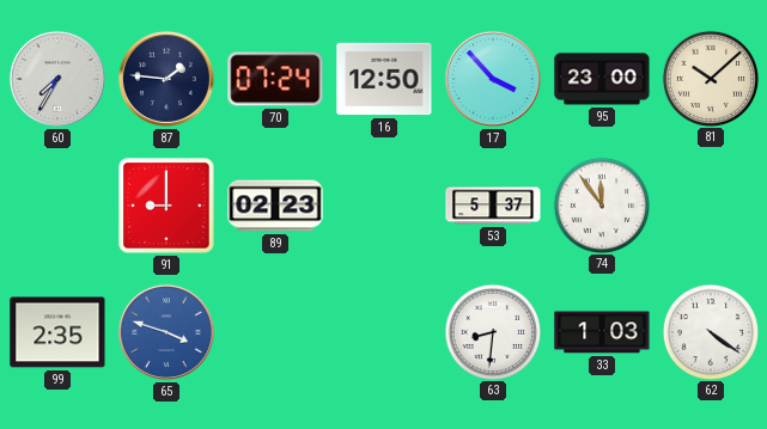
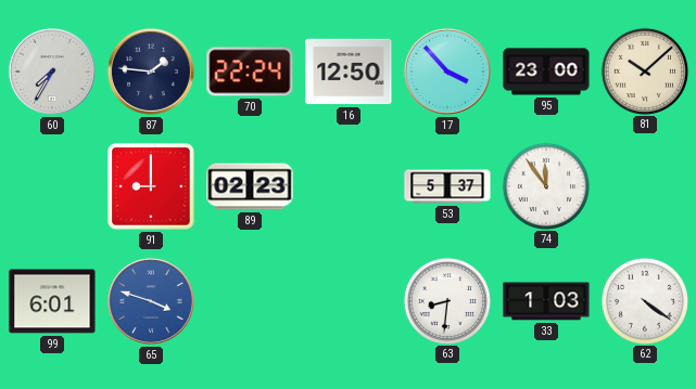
70: 07:24 -> 22:24 (250, 72)
99: 2:35 -> 6:01 (52, 301)
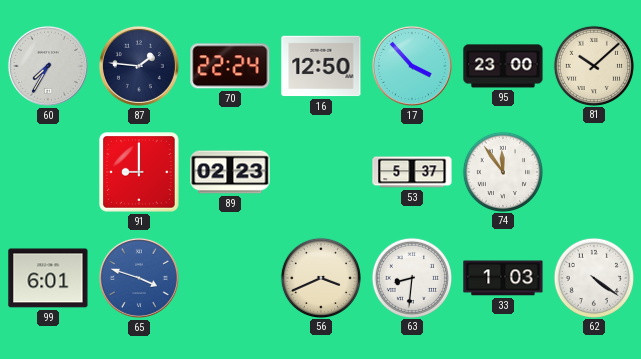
56: none -> 3:41 (320, 277)
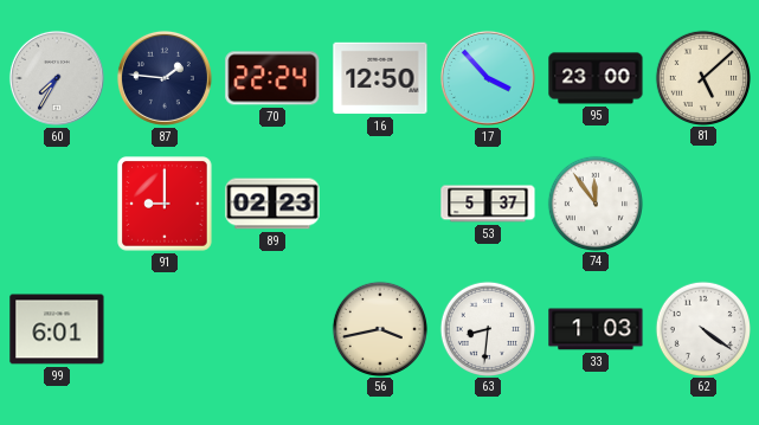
81: 10:08 -> 5:08 (702, 77)
65: 3:48 -> none (139, 278)
56: 3:41 -> 3:43 (379, 328)
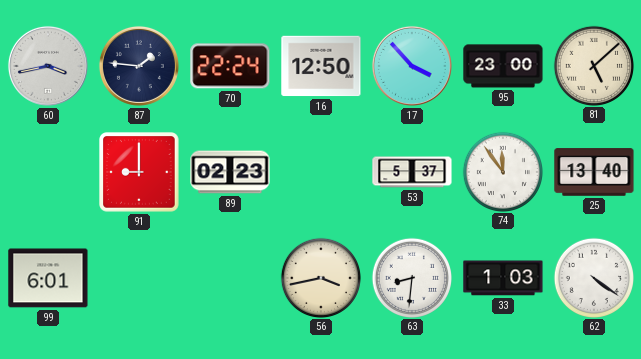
60: 7:35 -> 3:43 (48, 66)
25: none -> 13:40 (594, 172)
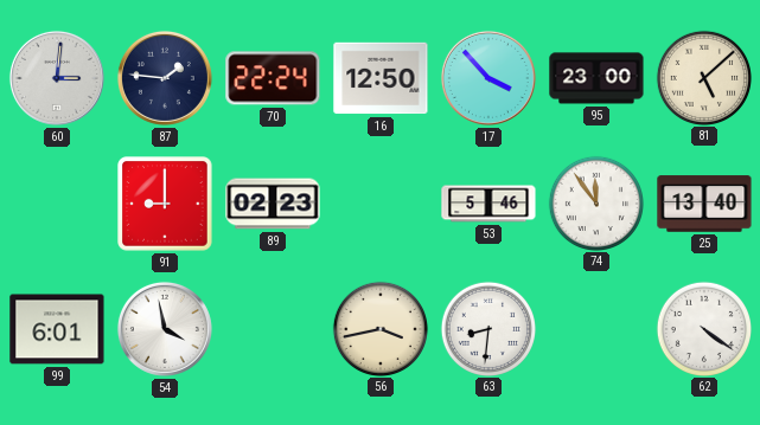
60: 3:43 -> 3:01 (57, 78)
53: 5:37 -> 5:46 (488, 204)
54: none -> 3:58 (165, 329)
33: 1:03 -> none (503, 278)
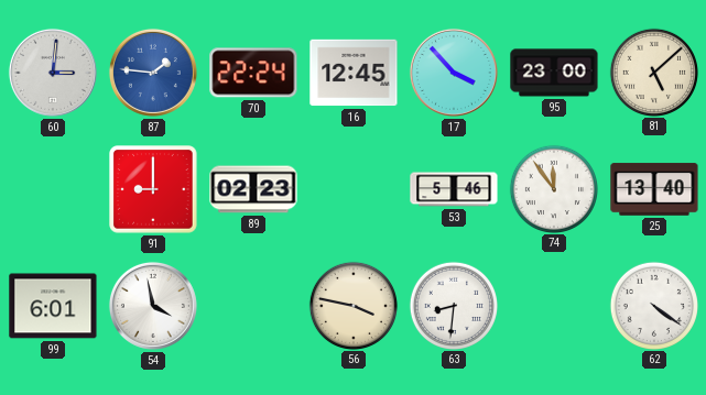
87 dial: navy -> blue (153, 73)
16: 12:50 -> 12:45 (354, 73)
56: 3:43 -> 3:47 (352, 305)
